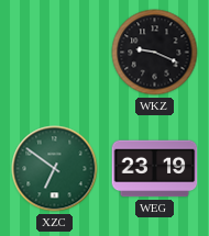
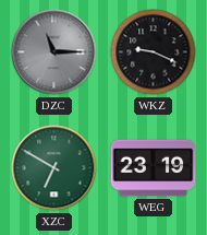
DZC: none -> 11:15 (54, 52)
XZC: 6:51 -> 6:50 (54, 168)
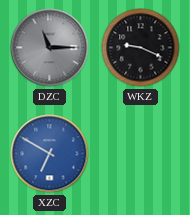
XZC dial: green -> blue (50, 154)
WEG: 23:19 -> none (154, 168)
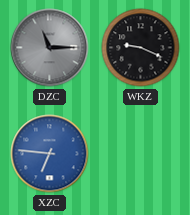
XZC: 6:50 -> 6:46 (50, 154)
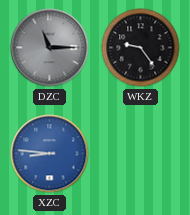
WKZ: 9:19 -> 9:24 (141, 48)
XZC: 6:46 -> 8:46 (50, 154)
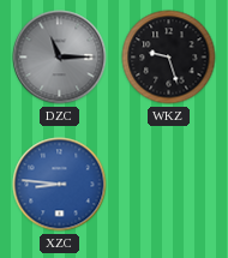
WKZ: 9:24 -> 9:27 (169, 58)
